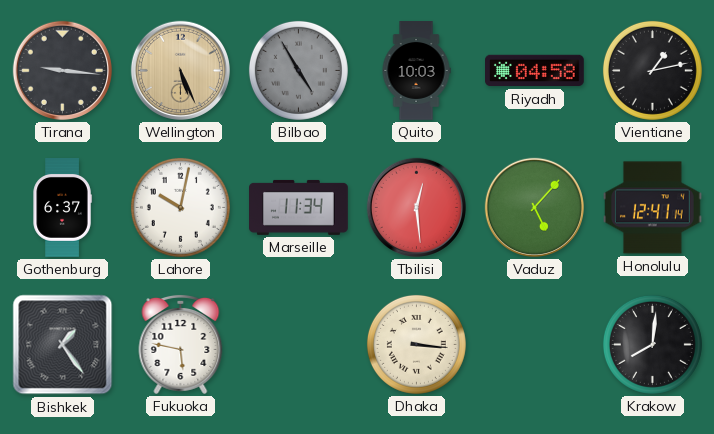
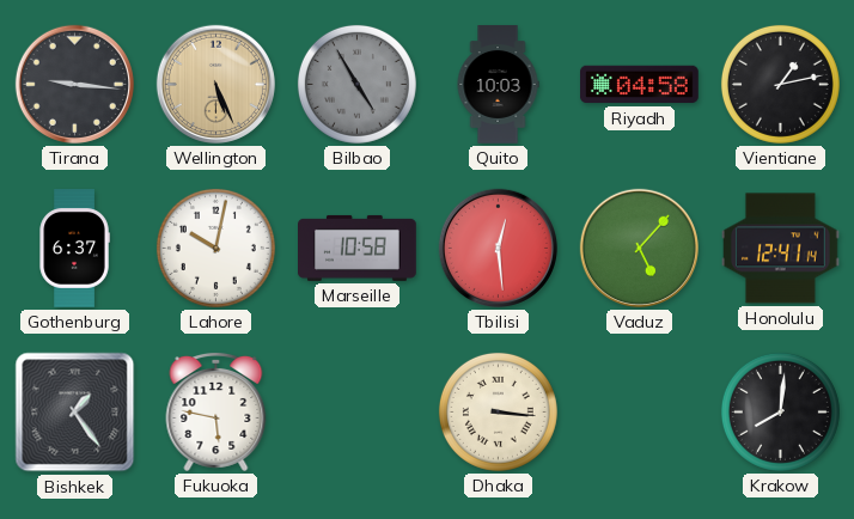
Marseille: 11:34 -> 10:58 (358, 248)
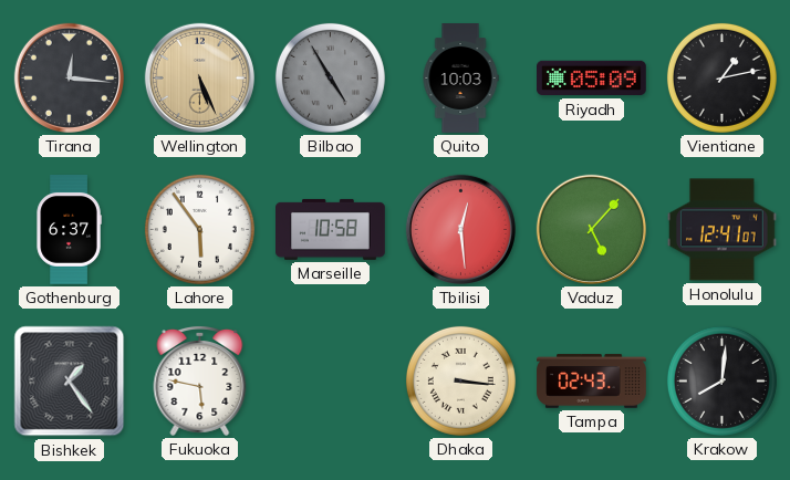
Tirana: 9:16 -> 12:16 (69, 77)
Riyadh: 04:58 -> 05:09 (592, 79)
Lahore: 10:02 -> 5:54 (199, 229)
Honolulu: 12:41:14 -> 12:41:07 (723, 230)
Tampa: none -> 02:43 (592, 382)
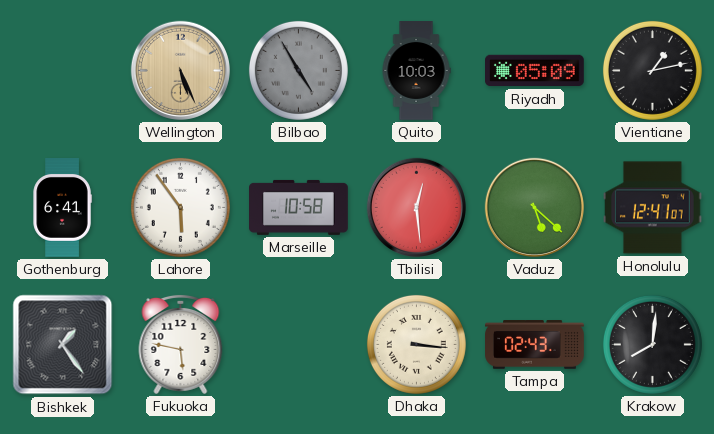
Tirana: 12:16 -> none (69, 77)
Gothenburg: 6:37 -> 6:41 (62, 208)
Vaduz: 5:07 -> 5:22 (534, 207)
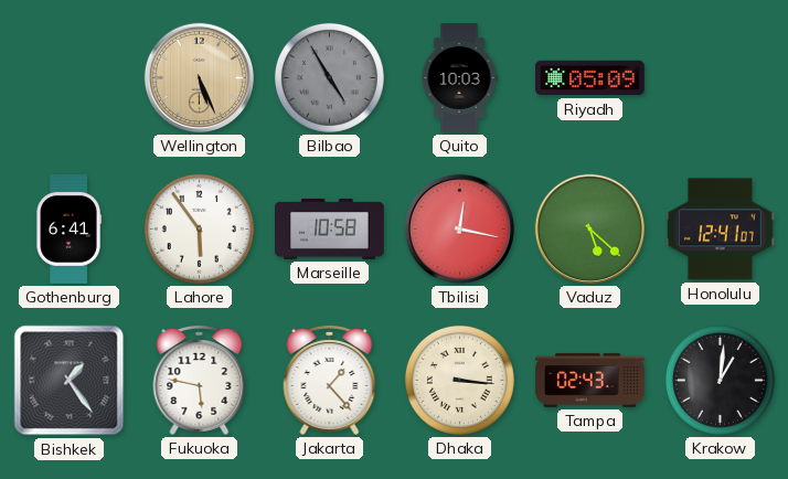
Vientiane: 1:13 -> none (652, 70)
Tbilisi: 12:29 -> 12:17 (459, 228)
Jakarta: none -> 1:23 (330, 380)
Krakow: 8:01 -> 1:01 (720, 380)
